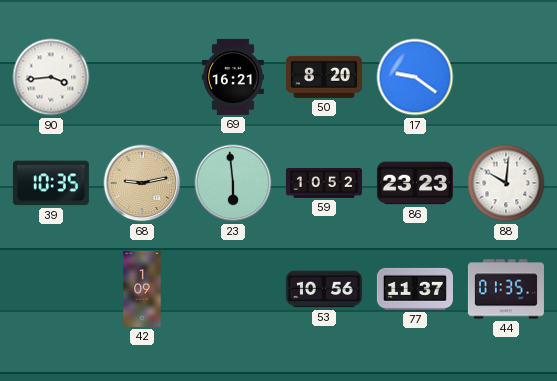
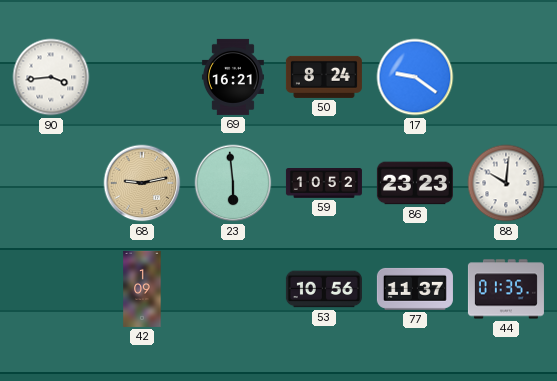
50: 8:20 -> 8:24 (324, 77)
39: 10:35 -> none (51, 183)
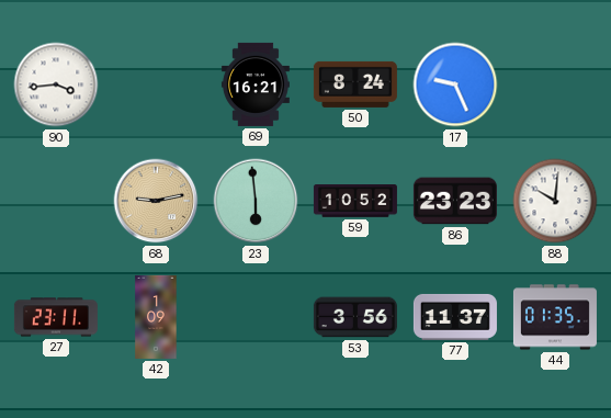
17: 9:21 -> 9:26 (455, 84)
27: none -> 23:11 (56, 317)
53: 10:56 -> 3:56 (355, 317)
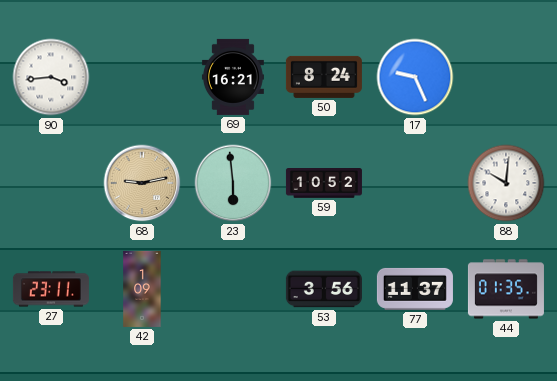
86: 23:23 -> none (455, 201)
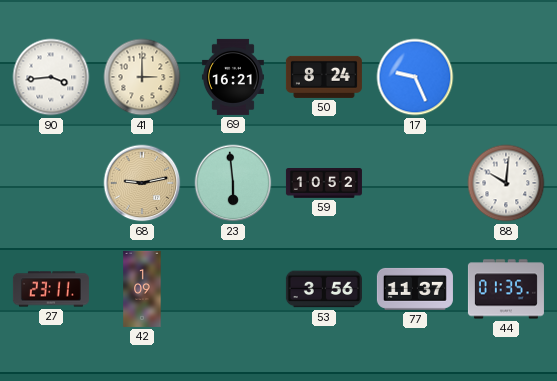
41: none -> 3:00 (142, 77)
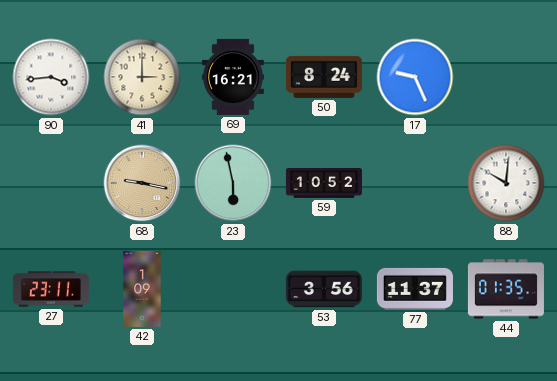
68: 9:13 -> 9:17 (142, 183)
23: 5:59 -> 5:58 (233, 183)
